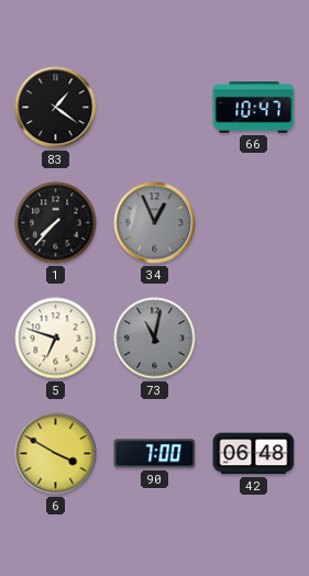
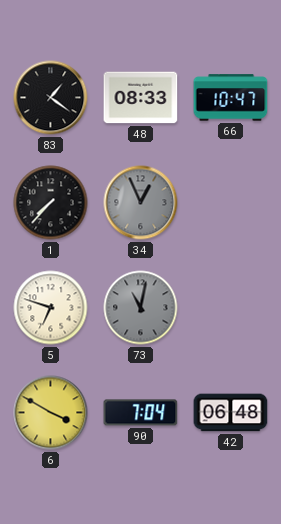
48: none -> 08:33 (141, 98)
90: 7:00 -> 7:04 (141, 413)
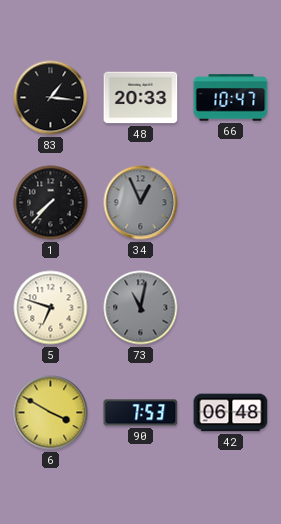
83: 1:21 -> 1:16 (51, 98)
48: 08:33 -> 20:33 (141, 98)
90: 7:04 -> 7:53 (141, 413)
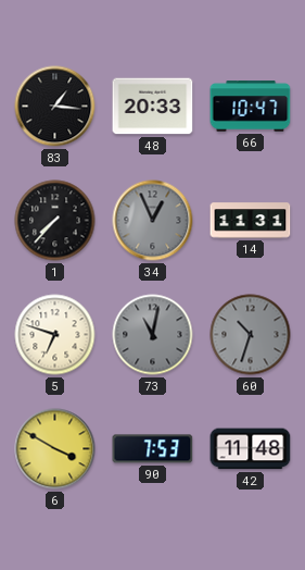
14: none -> 11:31 (251, 221)
60: none -> 10:33 (251, 335)
42: 06:48 -> 11:48 (251, 449)
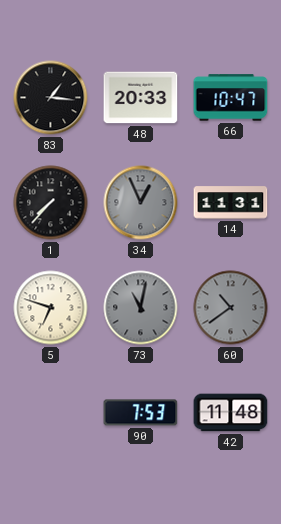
60: 10:33 -> 10:39 (231, 308)
6: 3:50 -> none (55, 449)
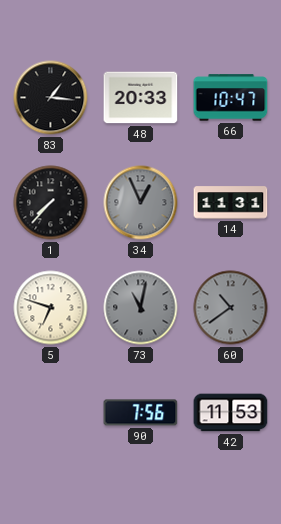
90: 7:53 -> 7:56 (141, 413)
42: 11:48 -> 11:53 (231, 413)
